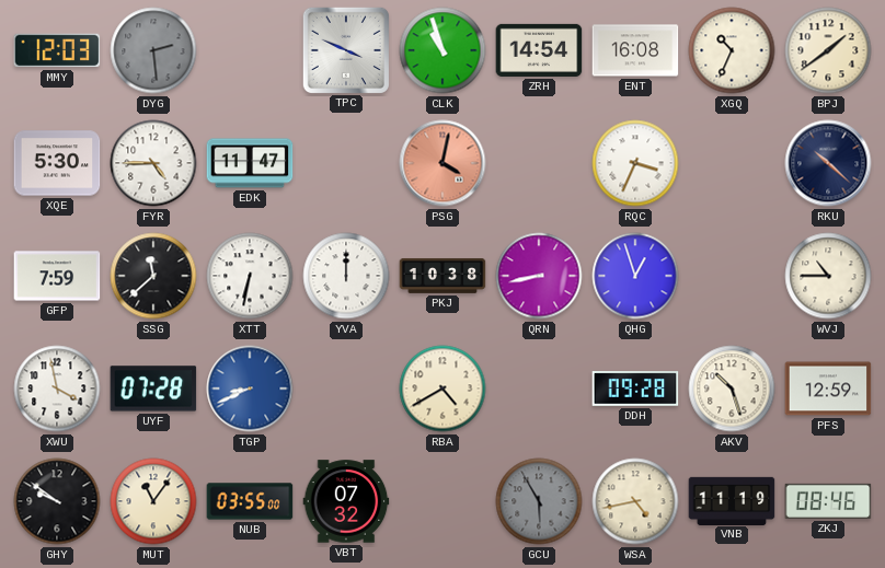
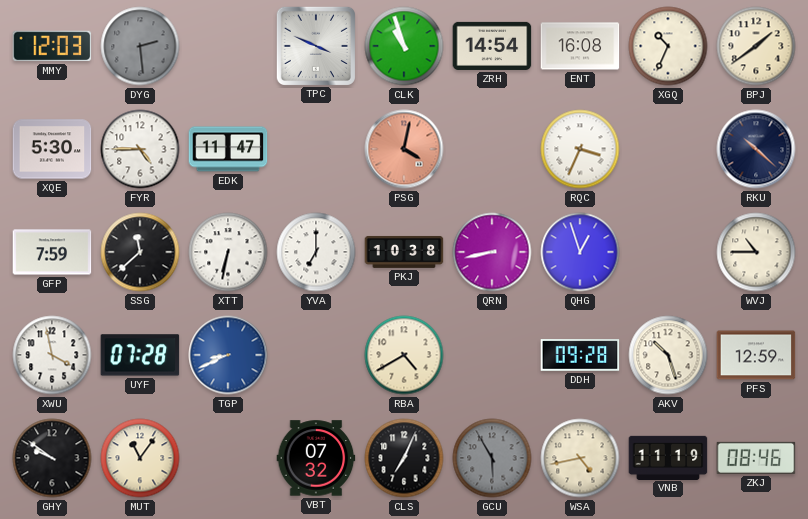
YVA: 12:00 -> 7:00 (316, 252)
NUB: 03:55 -> none (250, 501)
CLS: none -> 7:04 (404, 458)
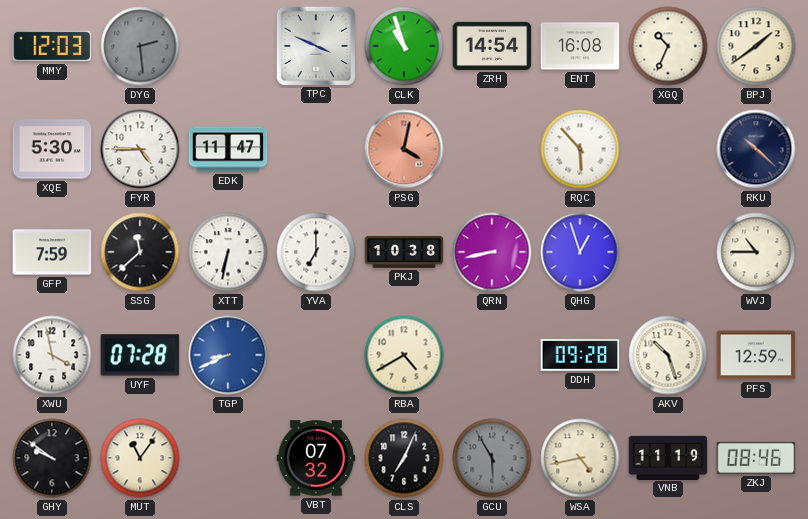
RQC: 3:34 -> 5:53 (580, 149)
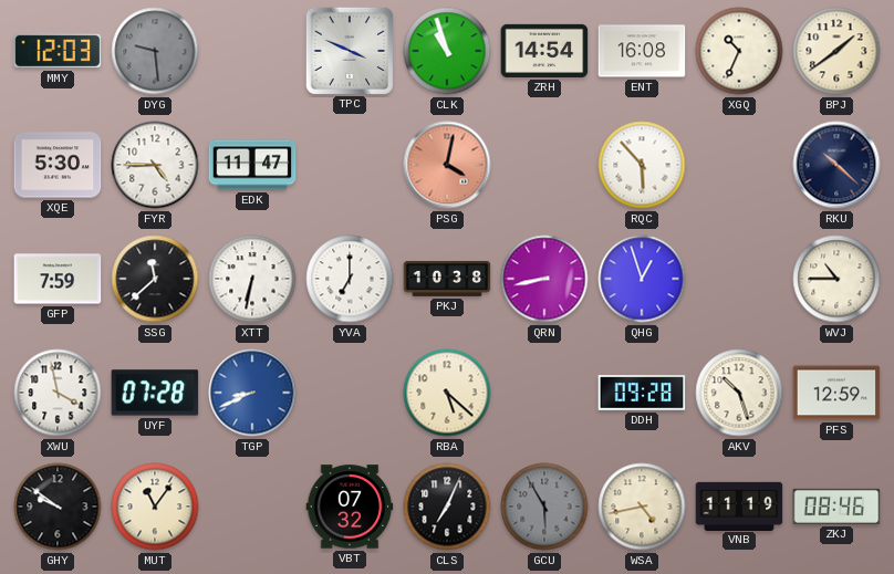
DYG: 2:29 -> 9:29 (155, 51)
RBA: 4:40 -> 5:22 (447, 393)
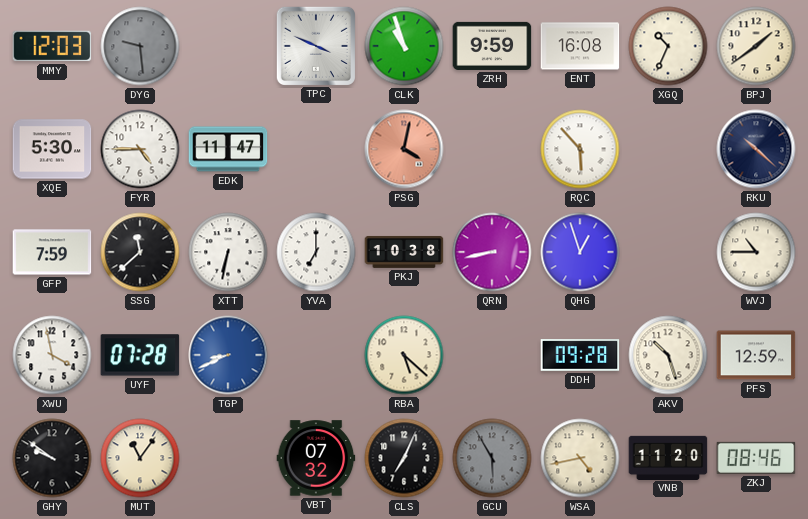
ZRH: 14:54 -> 9:59 (492, 46)
VNB: 11:19 -> 11:20 (668, 457)
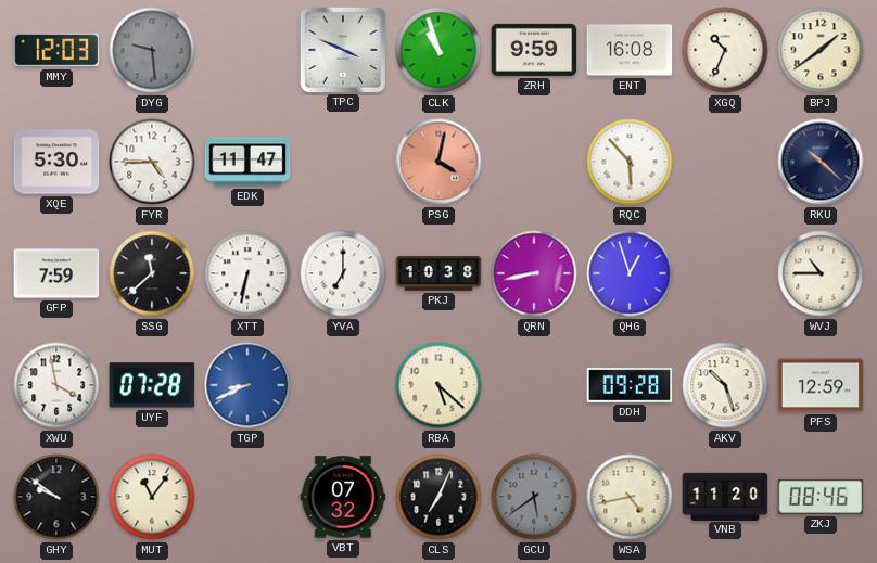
GCU: 5:55 -> 5:39 (534, 497)
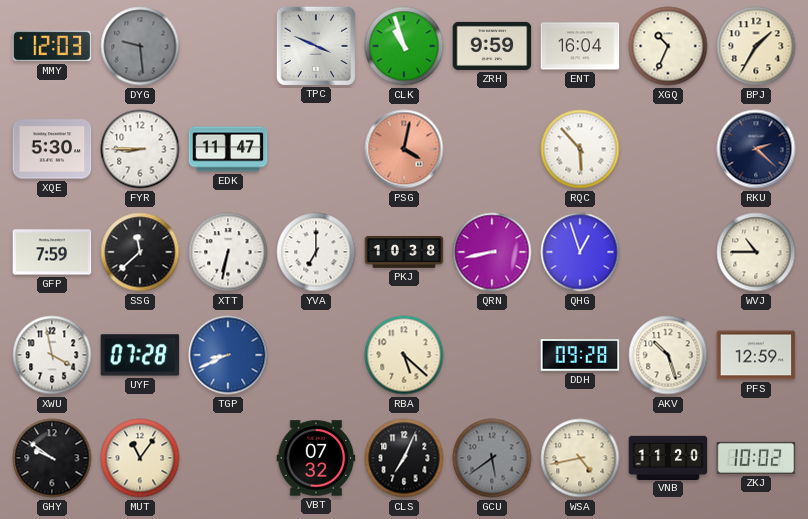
ENT: 16:08 -> 16:04 (580, 46)
BPJ: 1:39 -> 1:35 (756, 46)
FYR: 4:45 -> 8:45 (140, 149)
RKU: 10:22 -> 2:22 (756, 149)
ZKJ: 08:46 -> 10:02 (756, 458)
